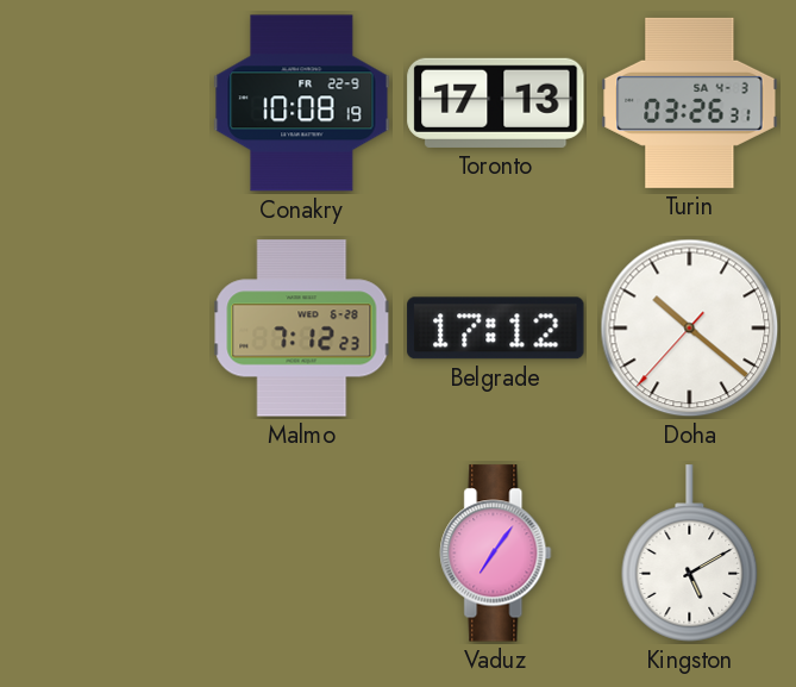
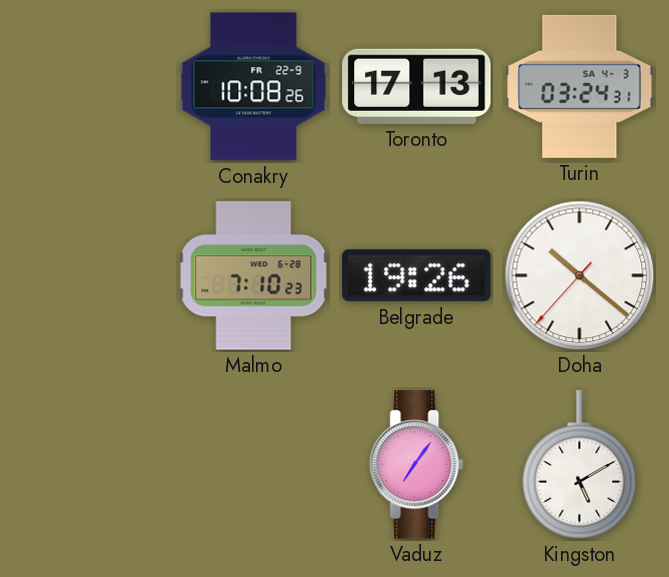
Conakry: 10:08:19 -> 10:08:26 (254, 87)
Turin: 03:26 -> 03:24 (580, 86)
Malmo: 7:12 -> 7:10 (254, 276)
Belgrade: 17:12 -> 19:26 (417, 276)
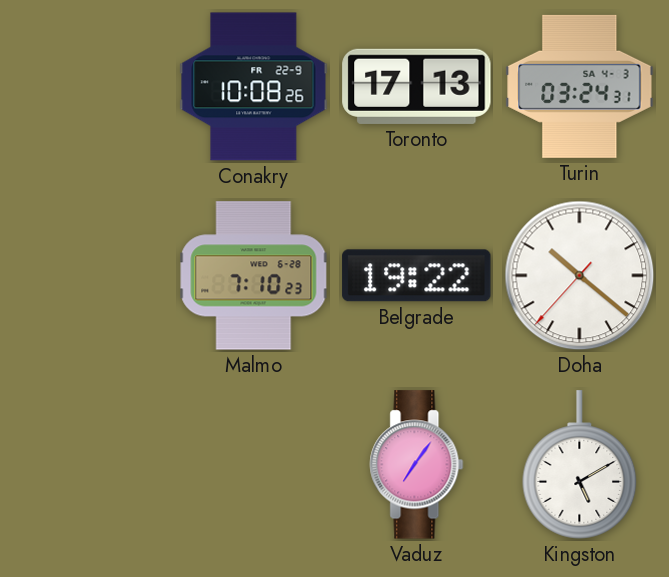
Belgrade: 19:26 -> 19:22 (417, 276)
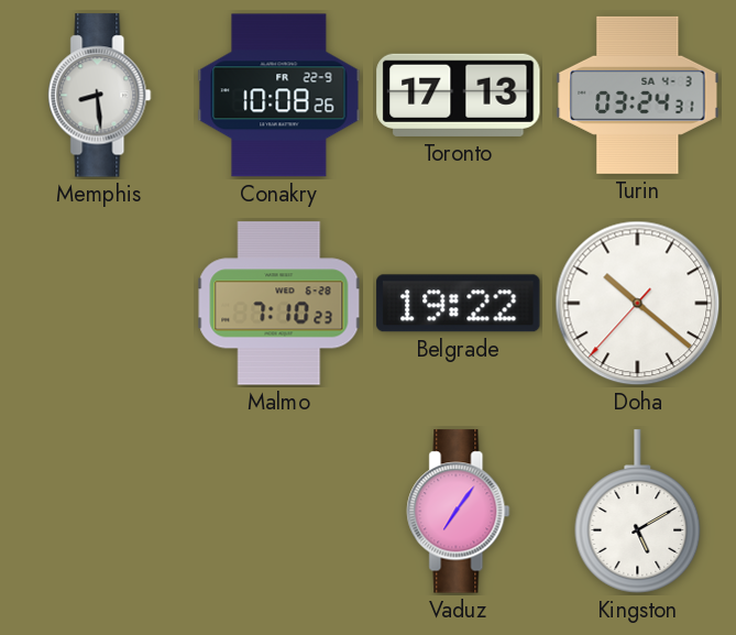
Memphis: none -> 8:29 (100, 96)
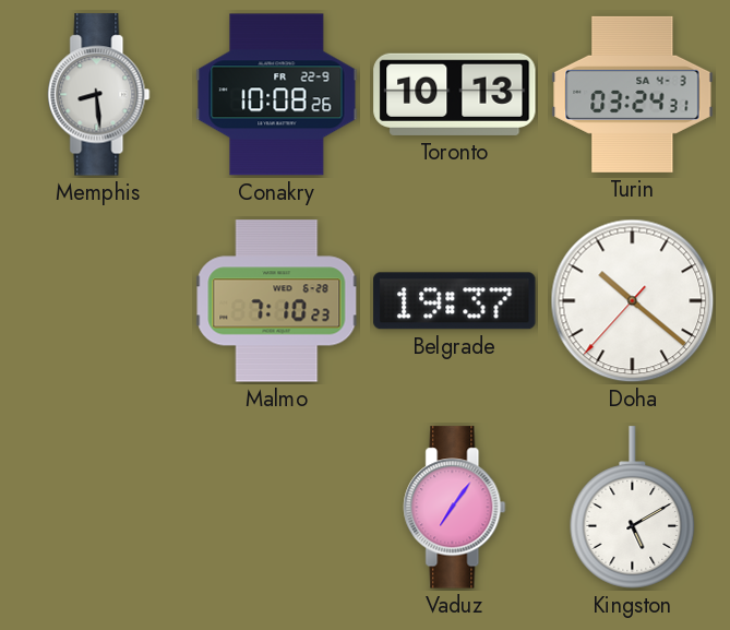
Toronto: 17:13 -> 10:13 (455, 94)
Belgrade: 19:22 -> 19:37 (455, 301)
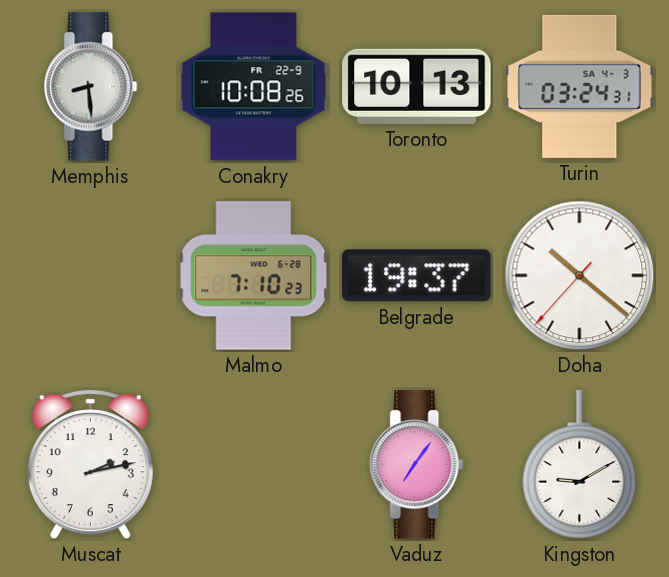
Muscat: none -> 2:13 (90, 465)
Kingston: 5:10 -> 9:10 (580, 465)
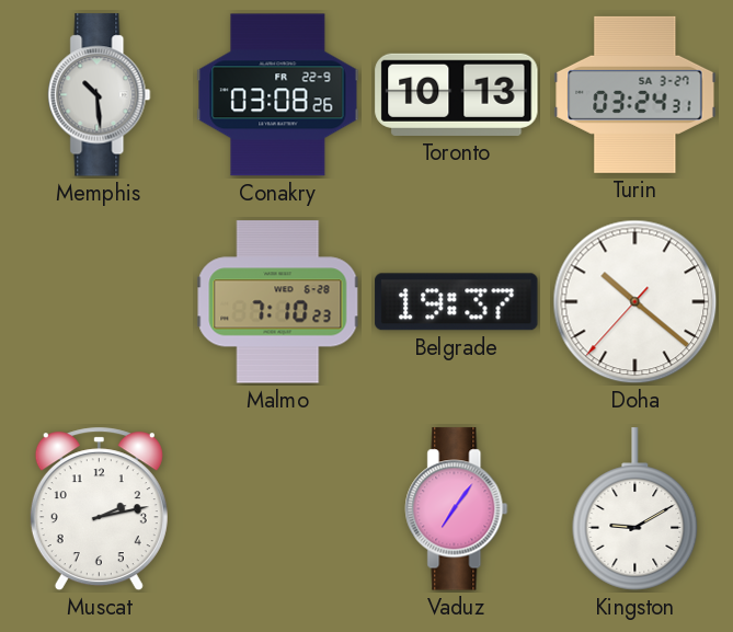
Memphis: 8:29 -> 10:29 (100, 95)
Conakry: 10:08 -> 03:08 (278, 95)
Turin date: SA 4-3 -> SA 3-27 (635, 94)
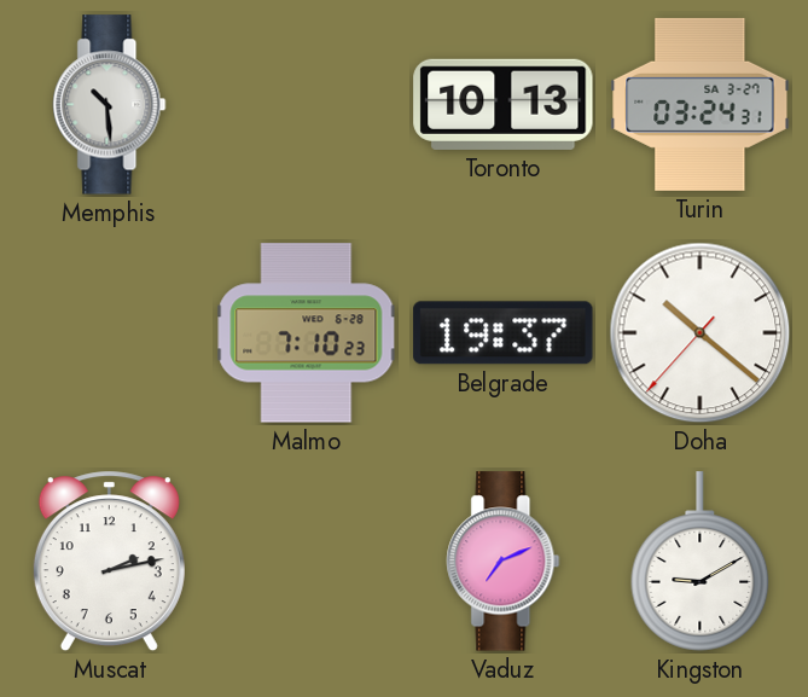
Conakry: 03:08 -> none (278, 95)
Vaduz: 7:06 -> 7:11 (504, 562)
